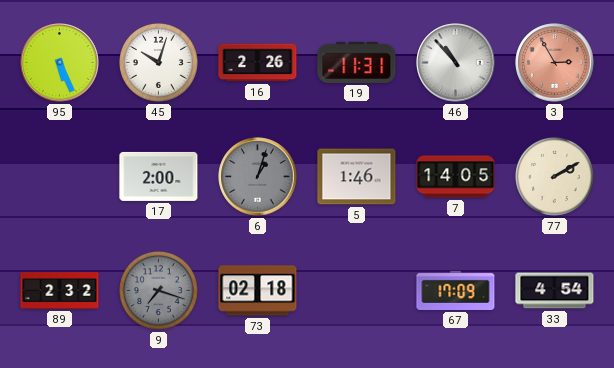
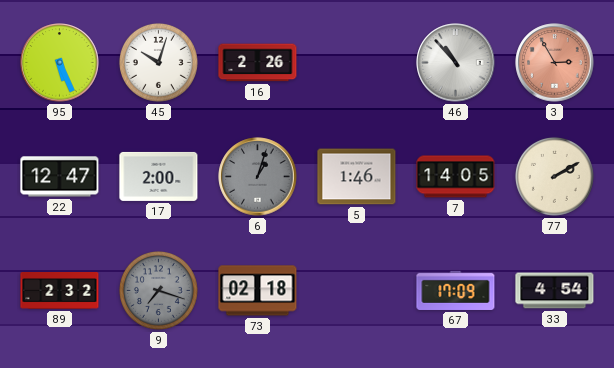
19: 11:31 -> none (357, 62)
22: none -> 12:47 (60, 177)
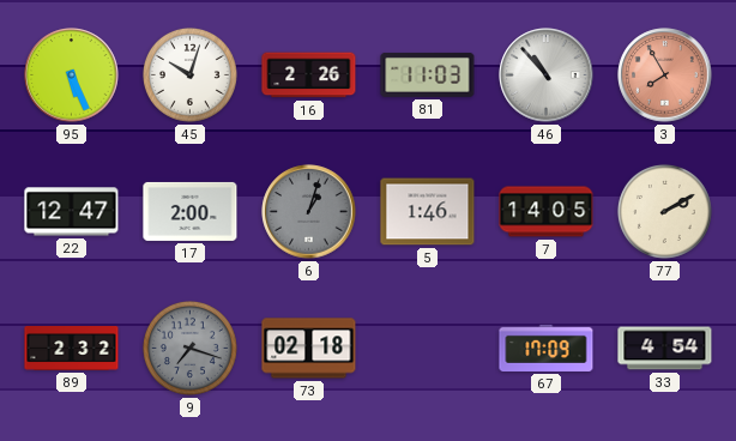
81: none -> 11:03 (428, 74)
3: 2:55 -> 7:55 (665, 75)
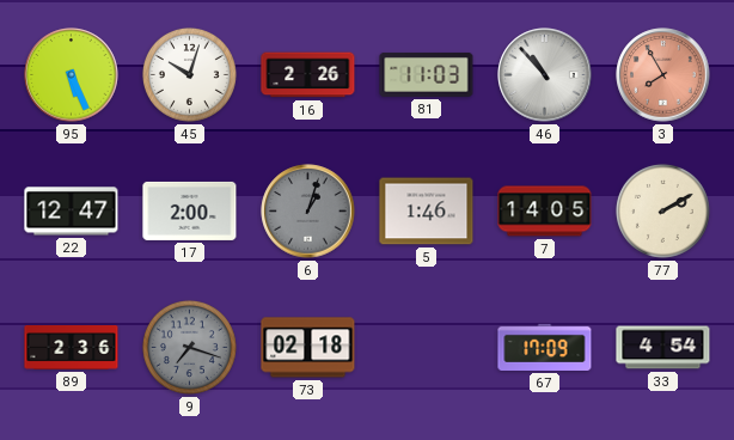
89: 2:32 -> 2:36 (72, 348)
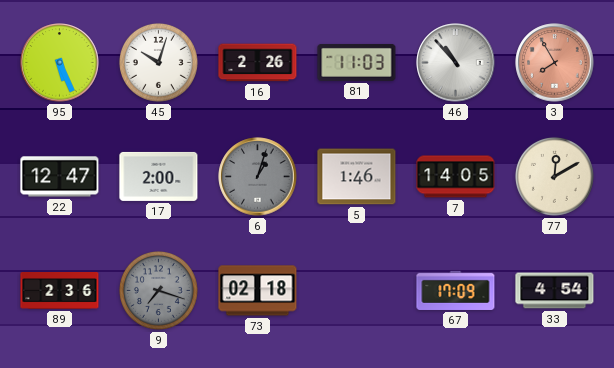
77: 2:10 -> 12:10 (554, 176)
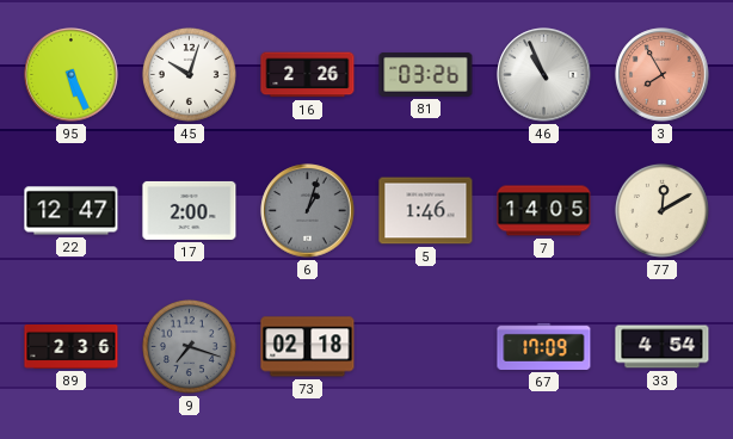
81: 11:03 -> 03:26 (426, 74)
46: 10:53 -> 10:56 (544, 75)
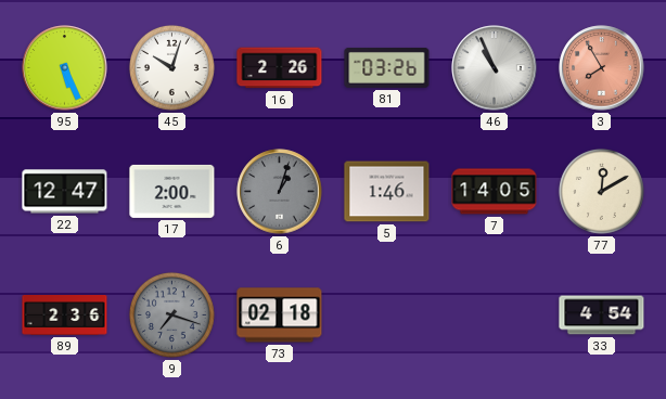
67: 17:09 -> none (544, 346)
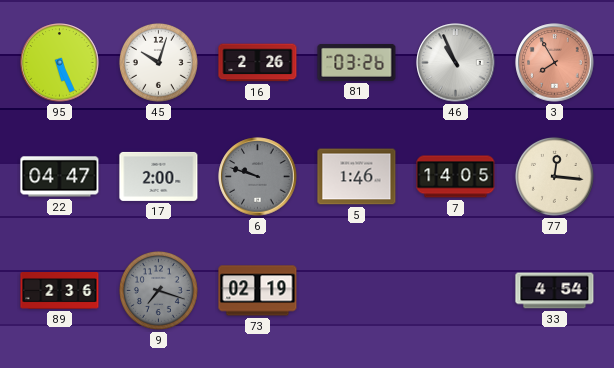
22: 12:47 -> 04:47 (60, 177)
6: 1:03 -> 9:48 (258, 177)
77: 12:10 -> 12:16 (554, 176)
73: 02:18 -> 02:19 (258, 291)
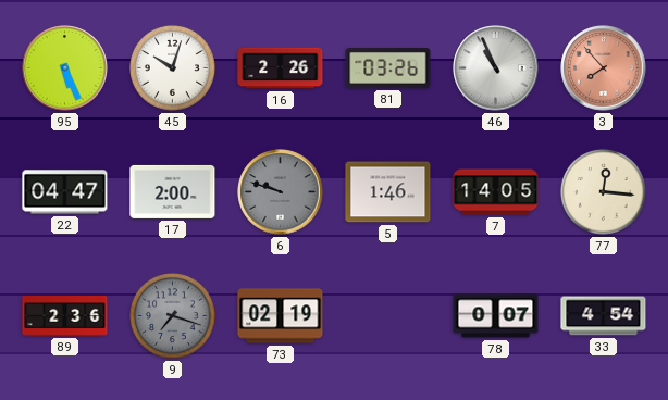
3: 7:55 -> 7:53 (604, 68)
78: none -> 0:07 (496, 316)
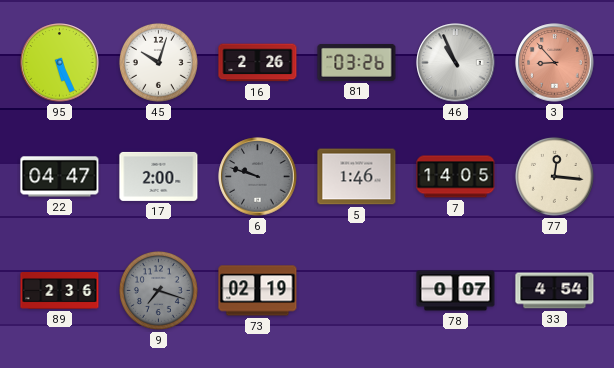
3: 7:53 -> 8:53 (555, 63)
